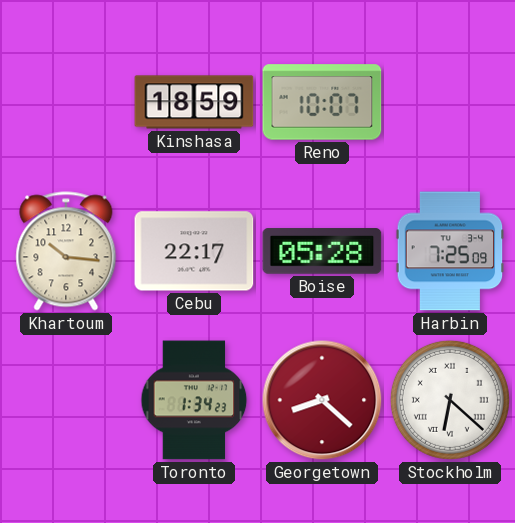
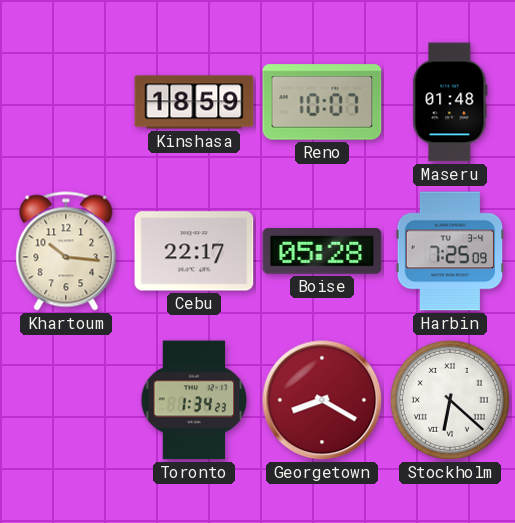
Maseru: none -> 01:48 (450, 102)
Georgetown: 8:22 -> 8:20 (322, 400)
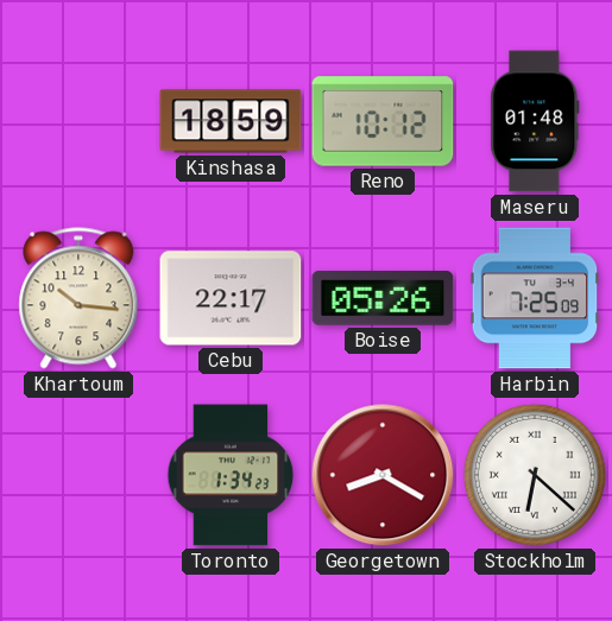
Reno: 10:07 -> 10:12 (383, 121)
Boise: 05:28 -> 05:26 (383, 298)
